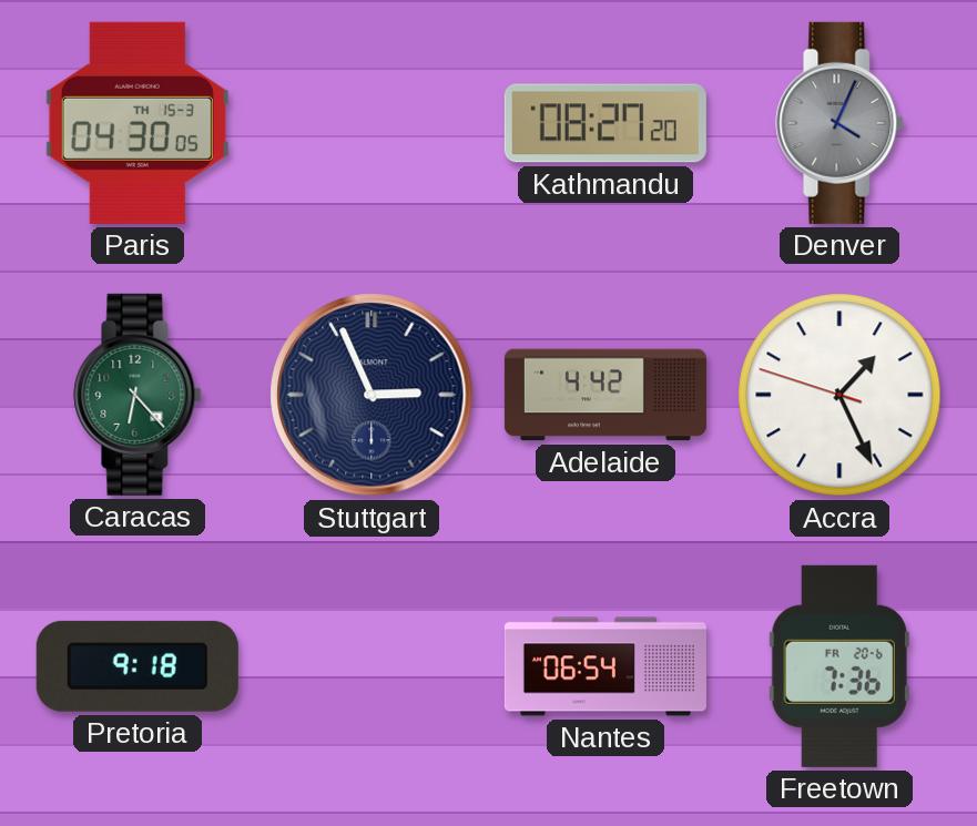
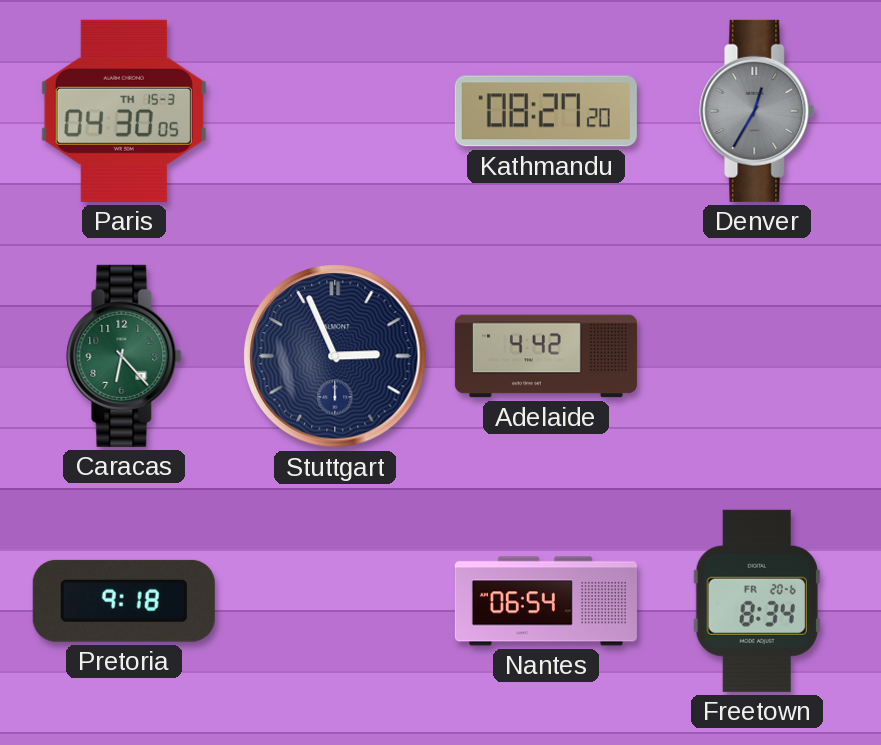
Denver: 4:04 -> 12:35 (757, 111)
Accra: 1:25 -> none (839, 395)
Freetown: 7:36 -> 8:34 (757, 601)
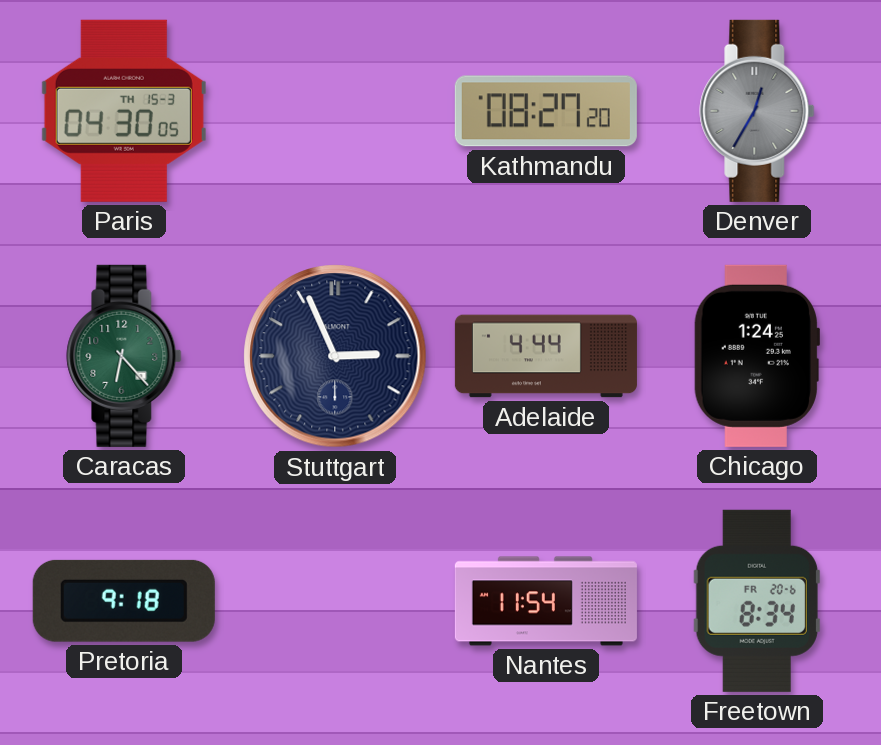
Adelaide: 4:42 -> 4:44 (546, 356)
Chicago: none -> 1:24 (756, 356)
Nantes: 06:54 -> 11:54 (546, 601)
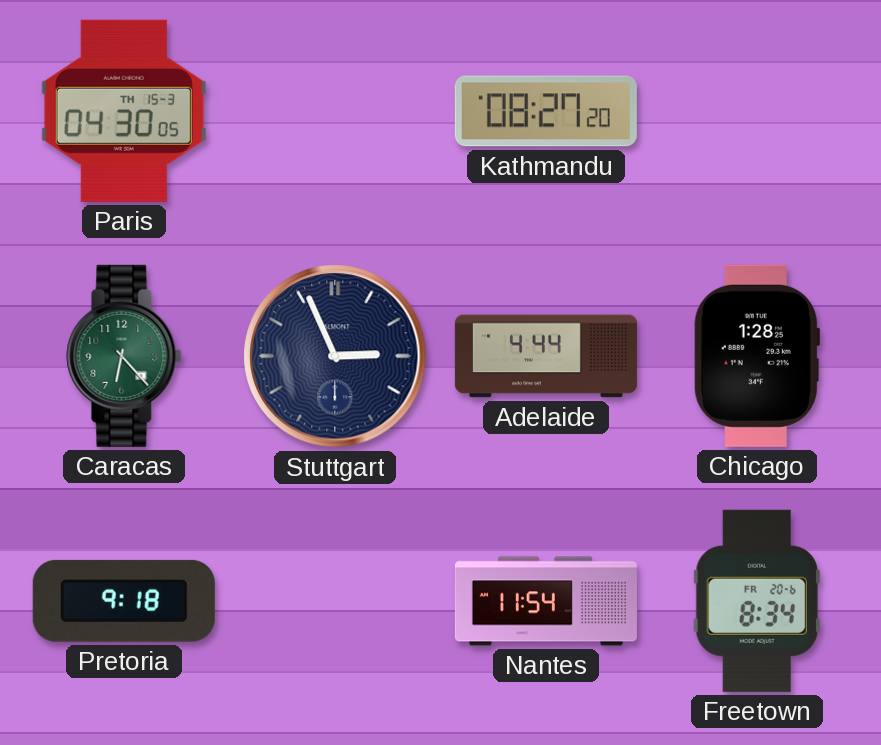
Denver: 12:35 -> none (757, 111)
Chicago: 1:24 -> 1:28 (756, 356)
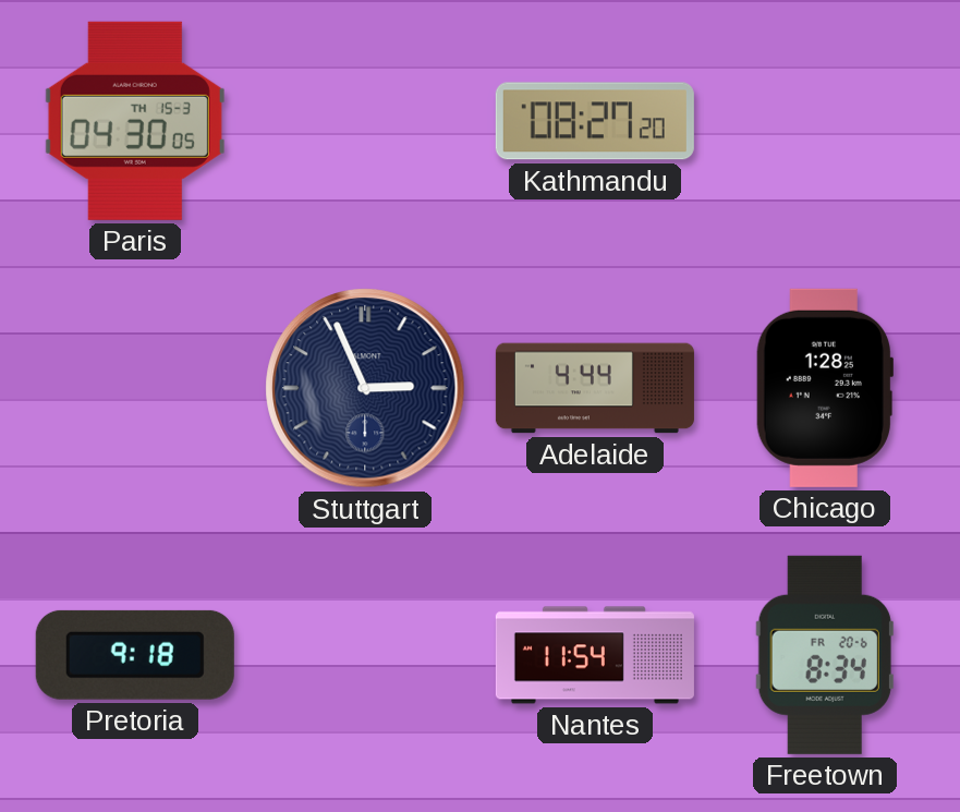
Caracas: 6:23 -> none (124, 356)
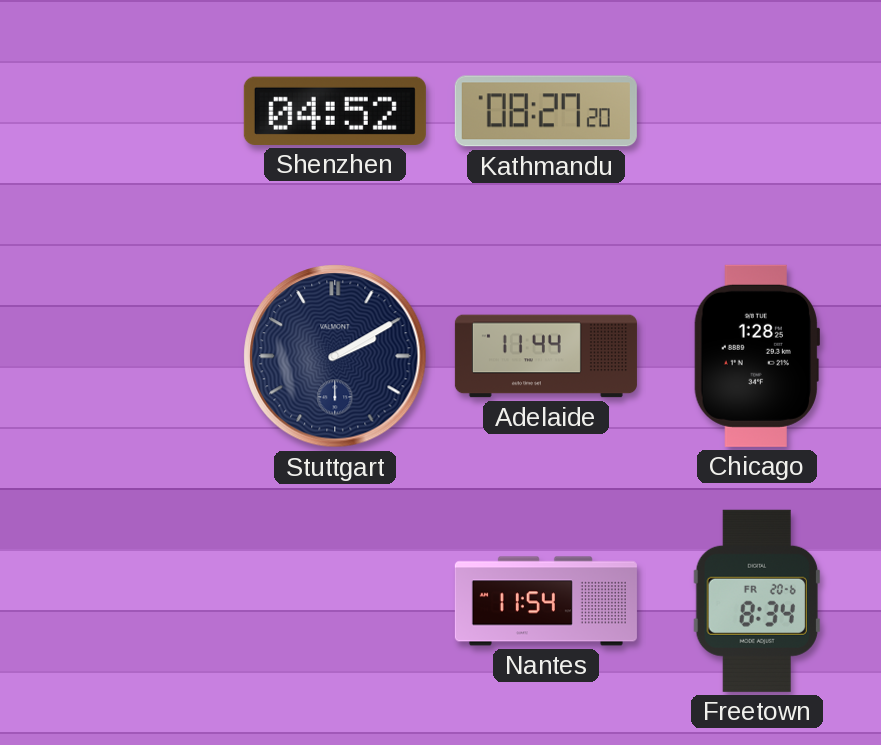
Paris: 04:30 -> none (135, 121)
Shenzhen: none -> 04:52 (335, 111)
Stuttgart: 2:56 -> 2:10 (335, 356)
Adelaide: 4:44 -> 11:44 (546, 356)
Pretoria: 9:18 -> none (135, 655)
